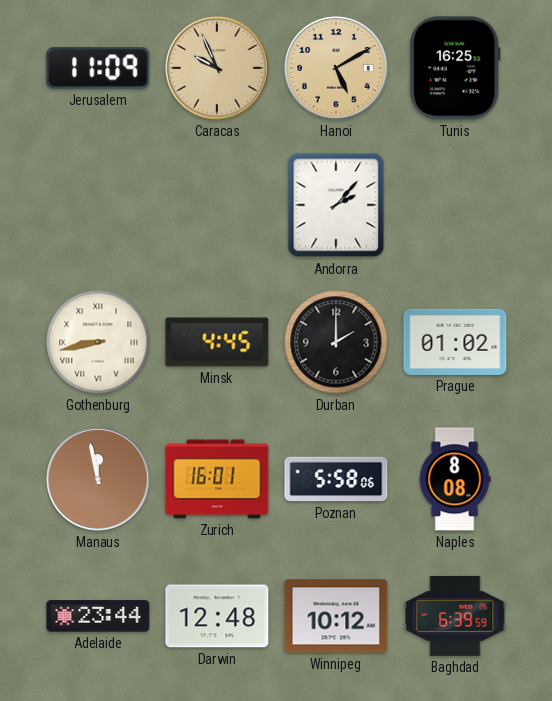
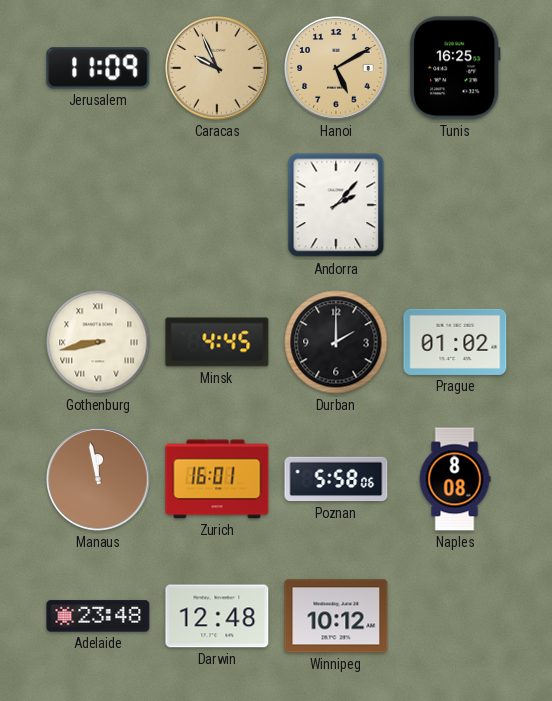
Adelaide: 23:44 -> 23:48 (98, 616)
Baghdad: 6:39 -> none (455, 616)
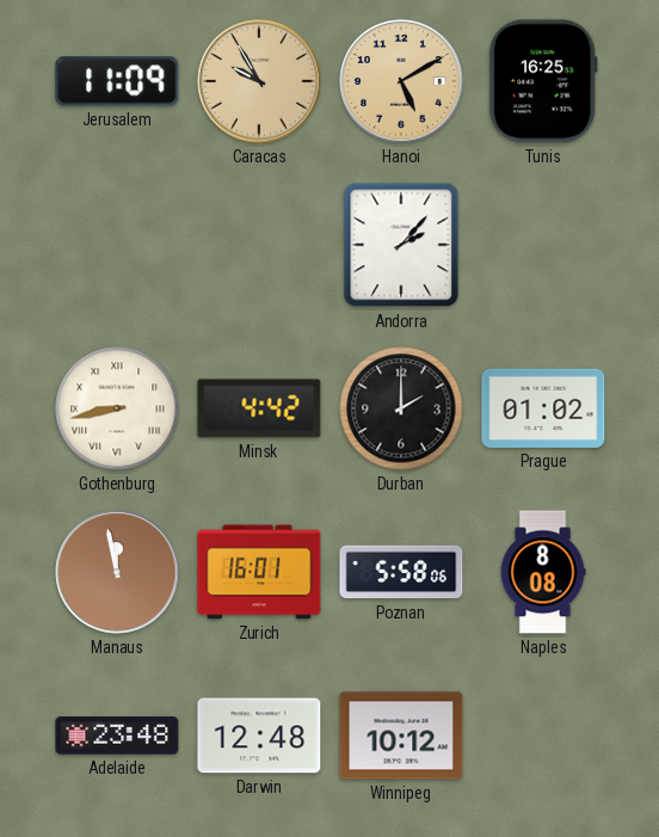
Caracas: 9:56 -> 9:55 (259, 81)
Minsk: 4:45 -> 4:42 (259, 408)
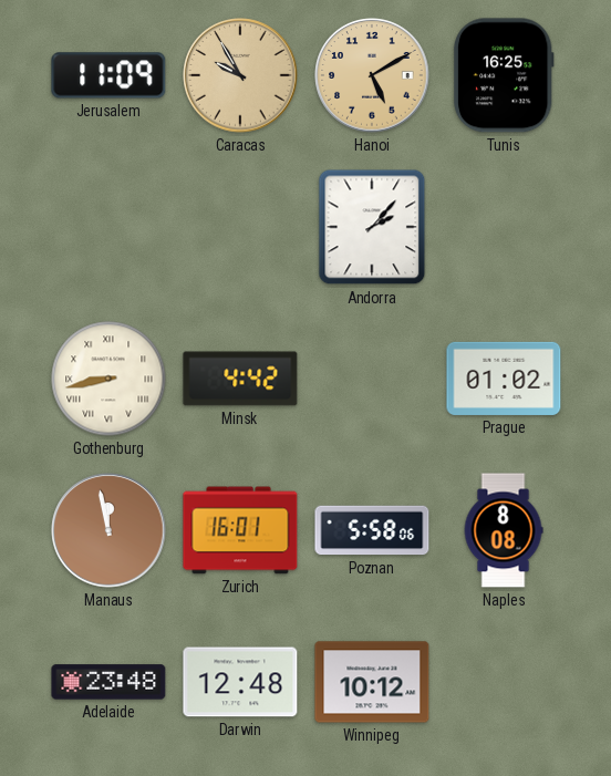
Durban: 2:00 -> none (401, 408)
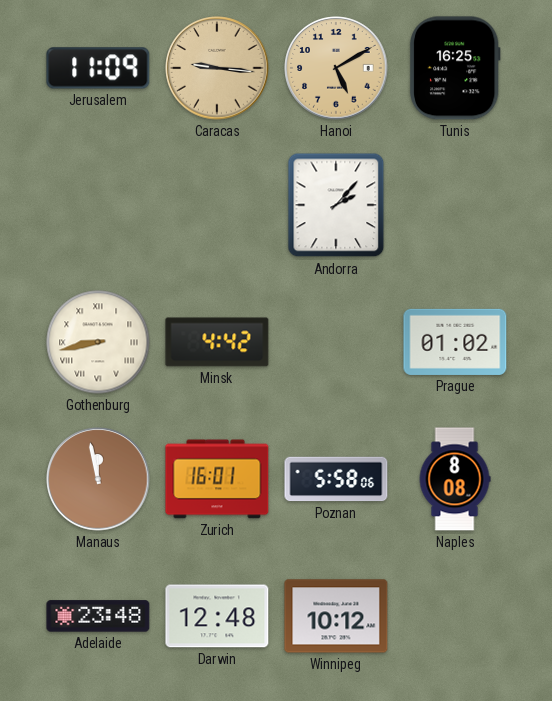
Caracas: 9:55 -> 9:16 (217, 68)
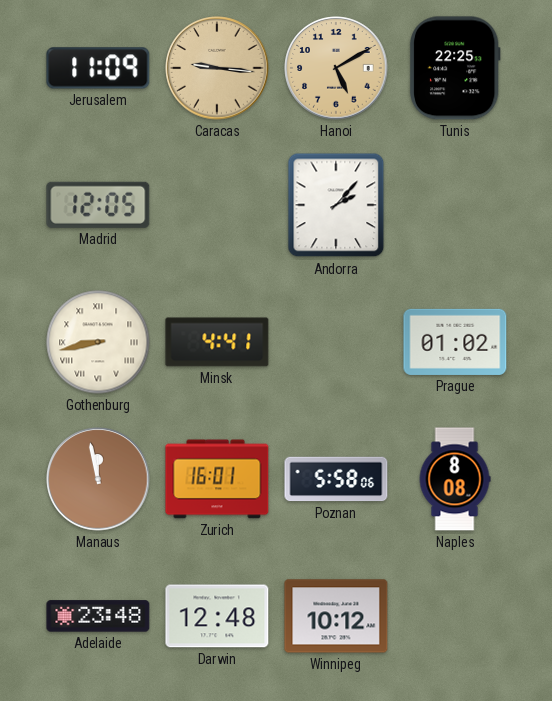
Tunis: 16:25 -> 22:25 (455, 68)
Madrid: none -> 12:05 (98, 205)
Minsk: 4:42 -> 4:41 (217, 342)
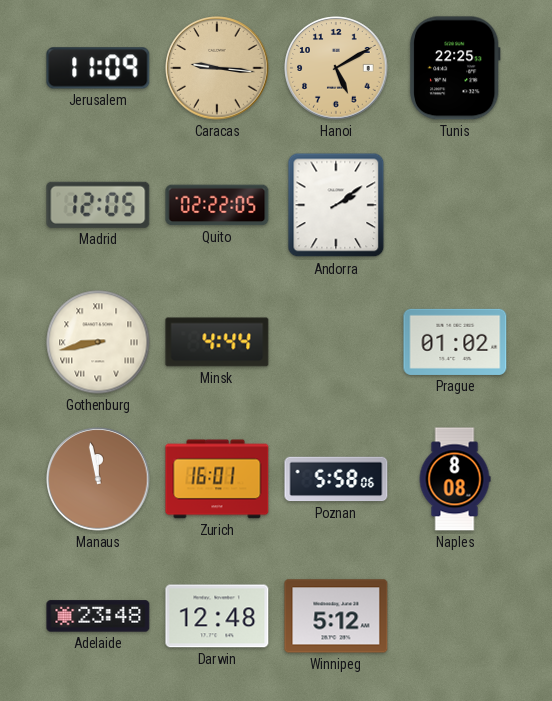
Quito: none -> 02:22 (217, 205)
Andorra: 2:07 -> 2:09 (336, 205)
Minsk: 4:41 -> 4:44 (217, 342)
Winnipeg: 10:12 -> 5:12 (336, 616)
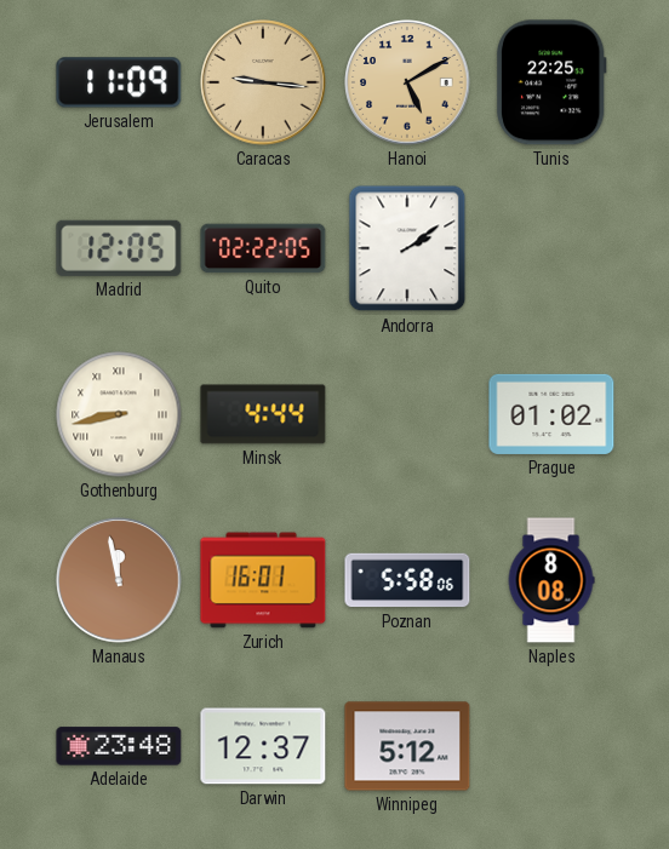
Darwin: 12:48 -> 12:37 (263, 746)
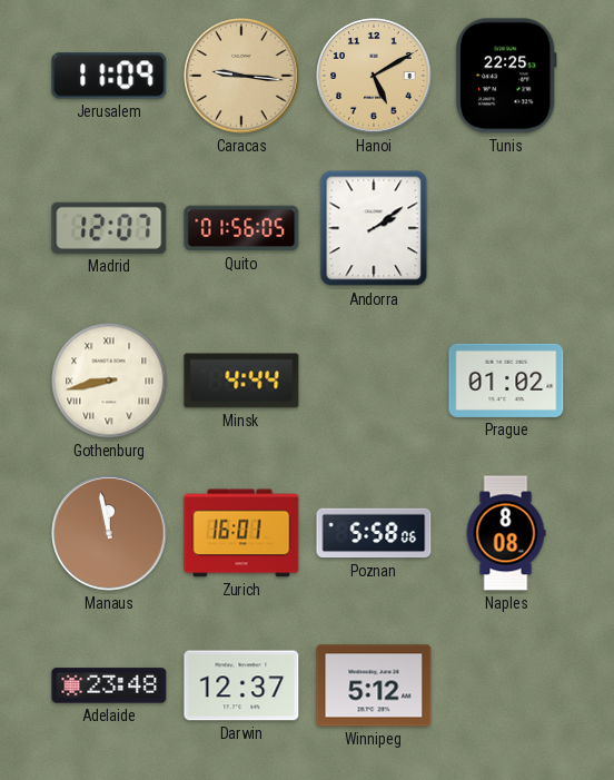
Madrid: 12:05 -> 12:07 (109, 228)
Quito: 02:22 -> 01:56 (241, 228)
